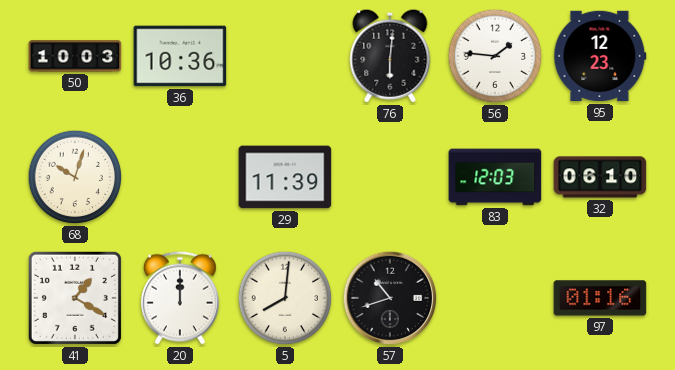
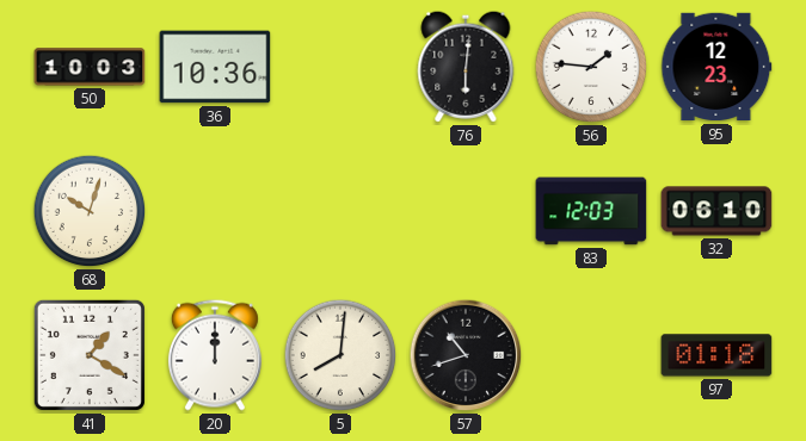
29: 11:39 -> none (285, 177)
97: 01:16 -> 01:18 (716, 355)
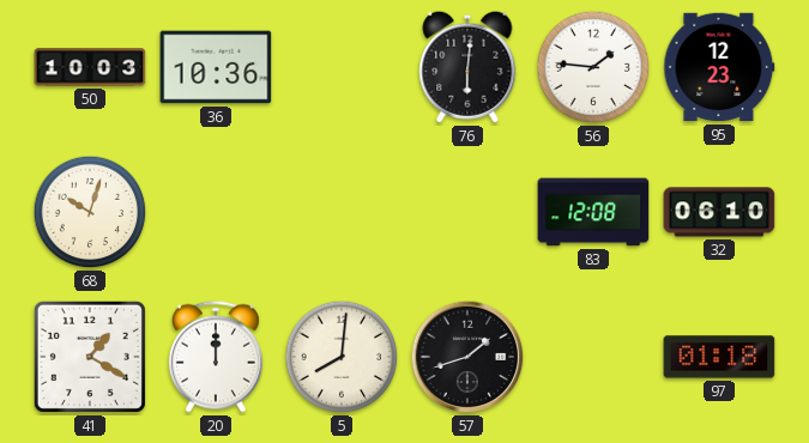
83: 12:03 -> 12:08 (593, 212)
57: 10:42 -> 1:42 (467, 357)
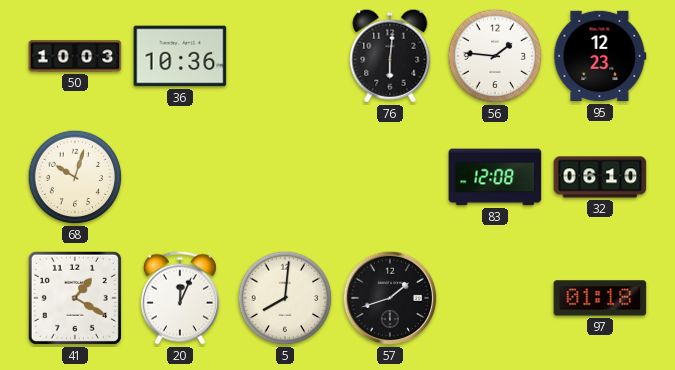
20: 12:00 -> 12:04 (180, 298)
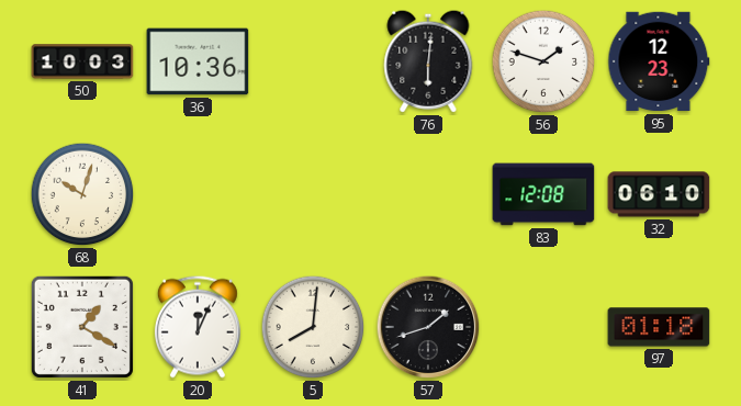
56: 1:46 -> 1:48 (543, 61)
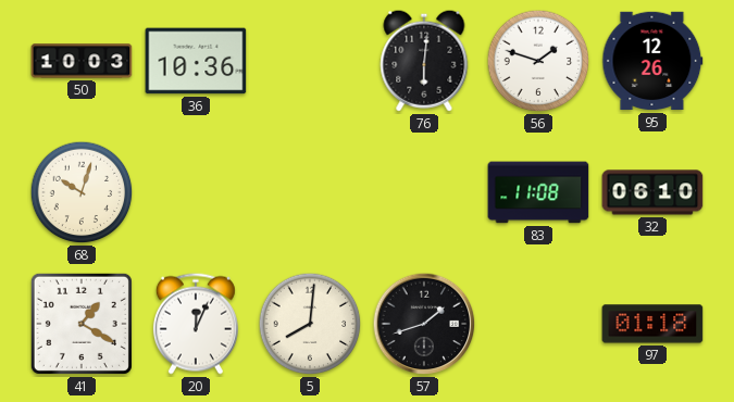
95: 12:23 -> 12:26 (652, 61)
83: 12:08 -> 11:08 (538, 192)
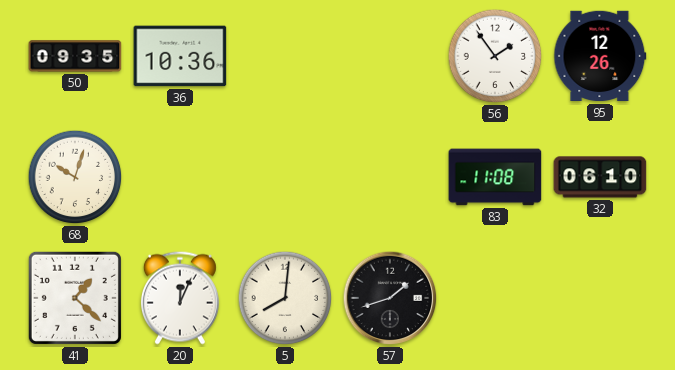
50: 10:03 -> 09:35 (75, 56)
76: 6:01 -> none (424, 61)
56: 1:48 -> 1:54 (495, 56)
41: 1:20 -> 1:22 (75, 298)
97: 01:18 -> none (652, 324)
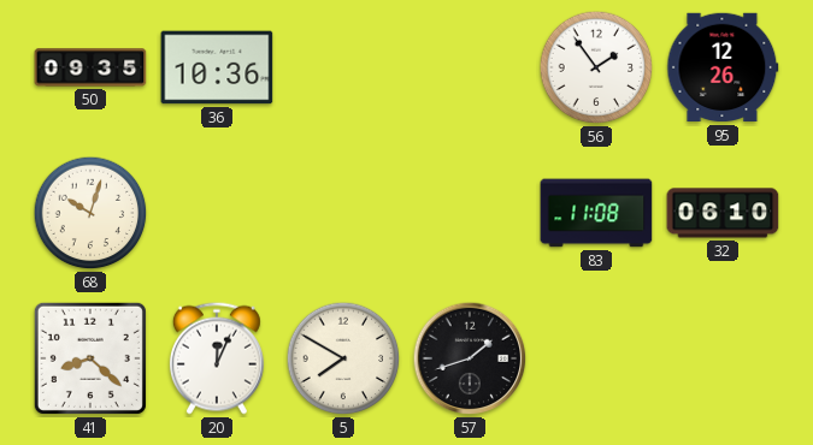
41: 1:22 -> 8:22 (90, 358)
5: 8:01 -> 7:50 (343, 358)
